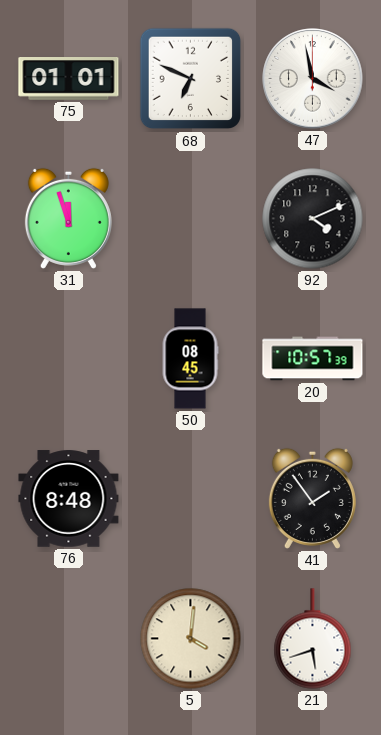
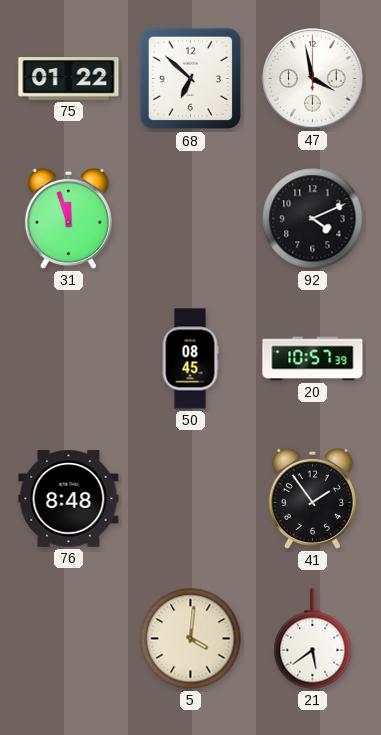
75: 01:01 -> 01:22 (69, 79)
68: 6:49 -> 6:52 (191, 79)
21: 5:42 -> 5:39 (313, 639)
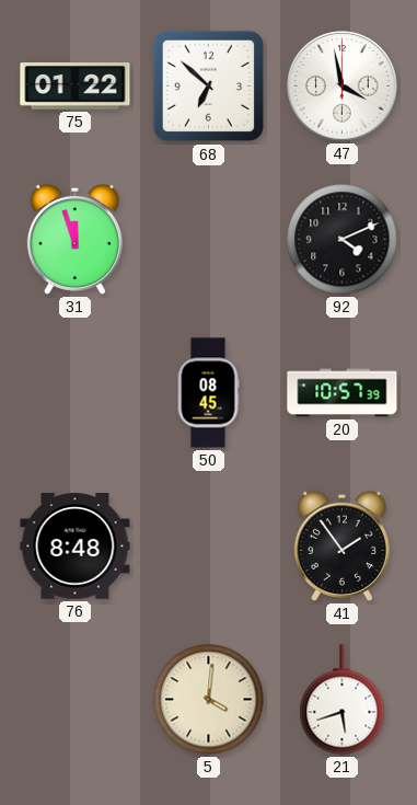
21: 5:39 -> 5:42 (343, 700)
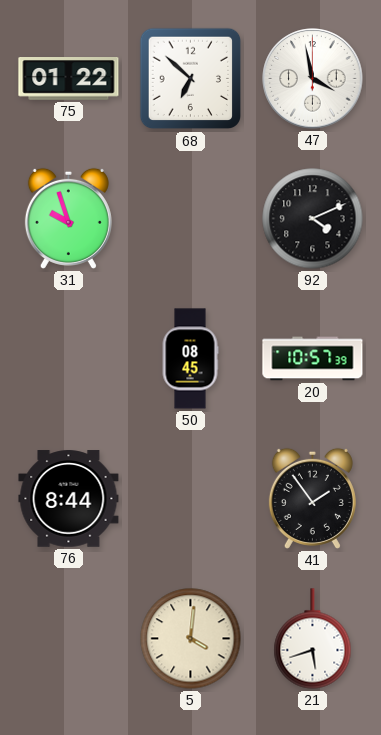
31: 11:57 -> 9:57 (68, 218)
76: 8:48 -> 8:44 (69, 499)
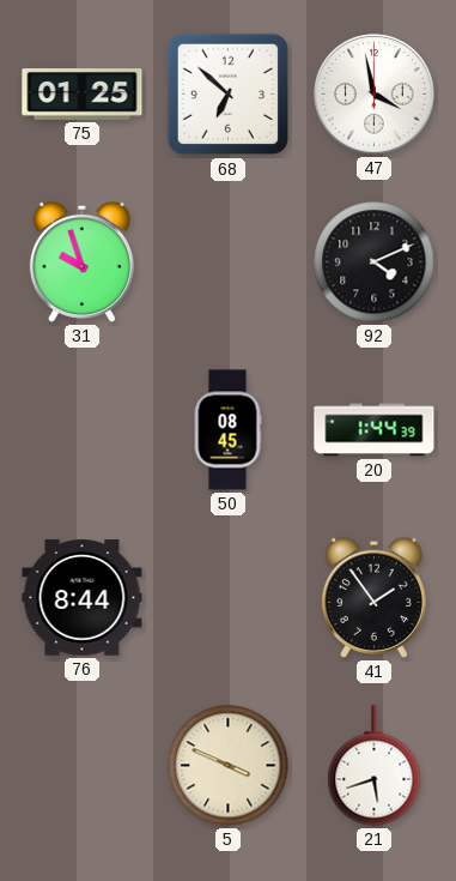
75: 01:22 -> 01:25 (83, 95)
20: 10:57 -> 1:44 (375, 430)
5: 4:01 -> 3:49 (229, 766)
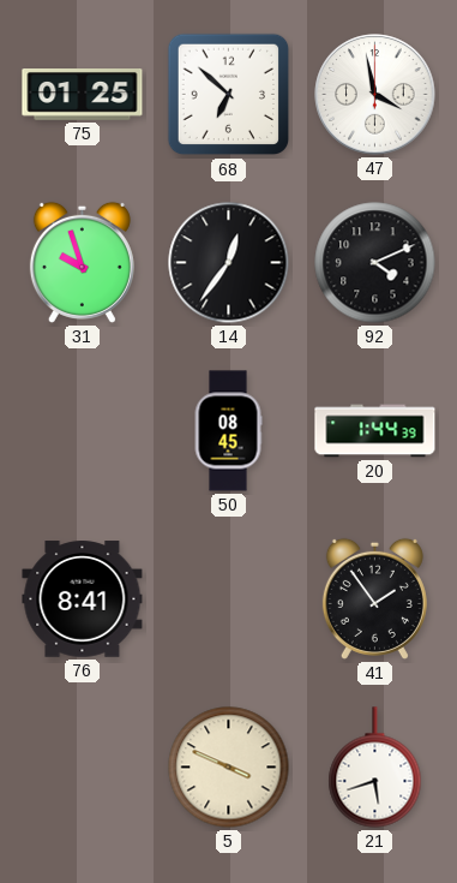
14: none -> 12:36 (229, 263)
76: 8:44 -> 8:41 (83, 599)
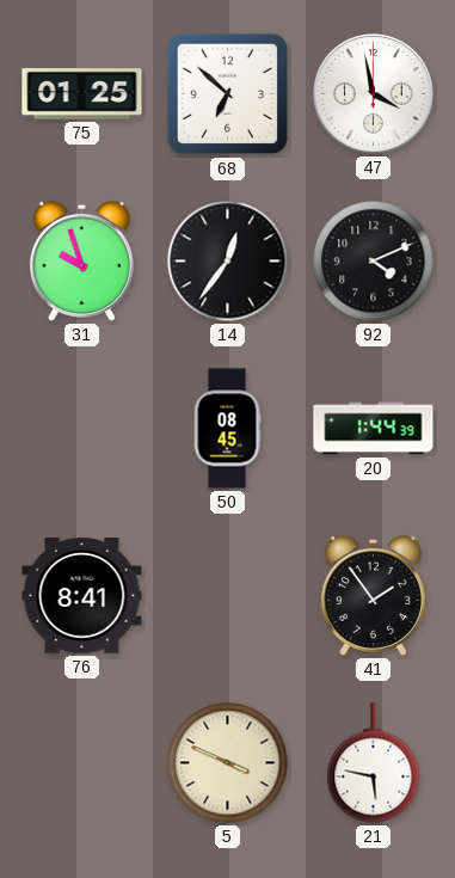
21: 5:42 -> 5:47 (374, 763)
